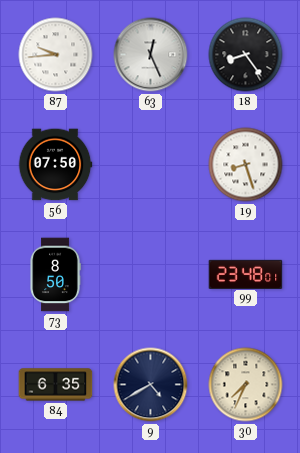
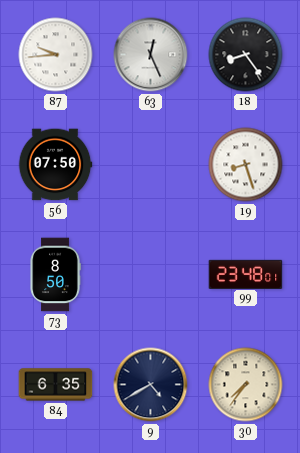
30: 7:34 -> 7:36 (246, 385)
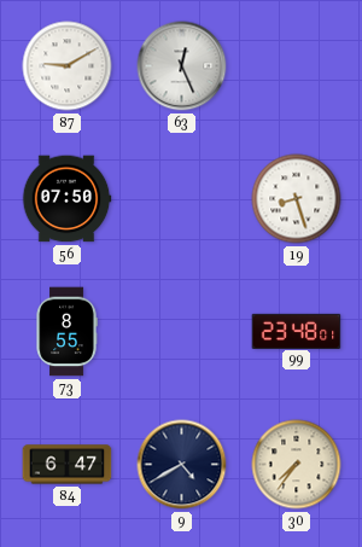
87: 9:44 -> 9:10 (68, 66)
18: 8:24 -> none (246, 55)
73: 8:50 -> 8:55 (66, 332)
84: 6:35 -> 6:47 (68, 465)
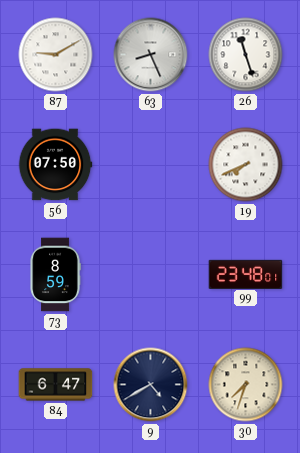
63: 12:26 -> 8:26 (151, 55)
26: none -> 11:27 (246, 55)
19: 8:27 -> 7:41 (246, 165)
73: 8:55 -> 8:59 (55, 275)
30: 7:36 -> 7:33 (246, 385)
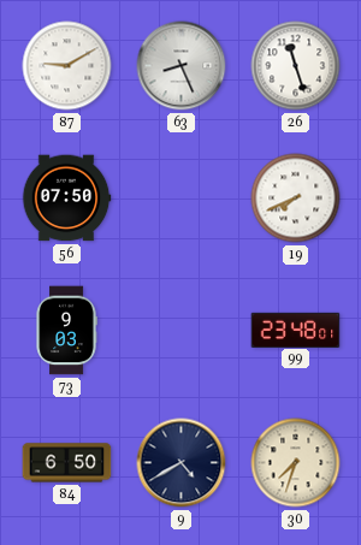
73: 8:59 -> 9:03 (66, 331)
84: 6:47 -> 6:50 (67, 463)
